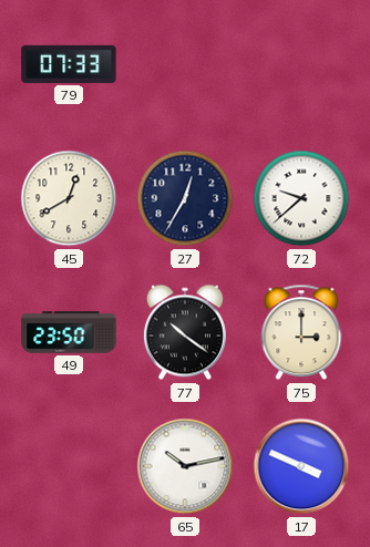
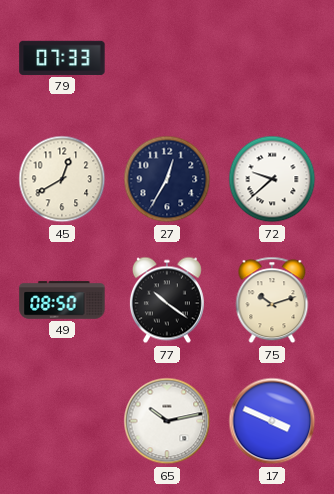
49: 23:50 -> 08:50 (62, 300)
75: 3:00 -> 10:12 (272, 300)
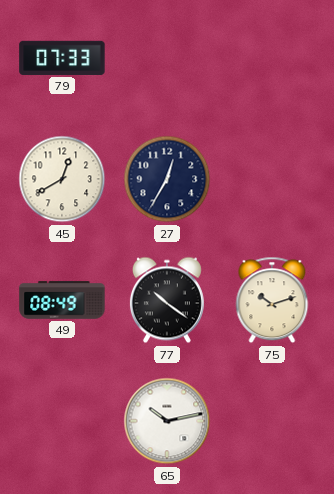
72: 9:38 -> none (272, 179)
49: 08:50 -> 08:49 (62, 300)
17: 3:49 -> none (272, 421)
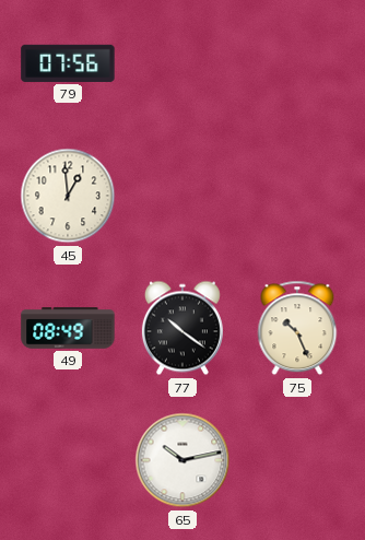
79: 07:33 -> 07:56 (68, 63)
45: 12:40 -> 12:59 (68, 196)
27: 12:35 -> none (167, 179)
75: 10:12 -> 10:26 (297, 328)
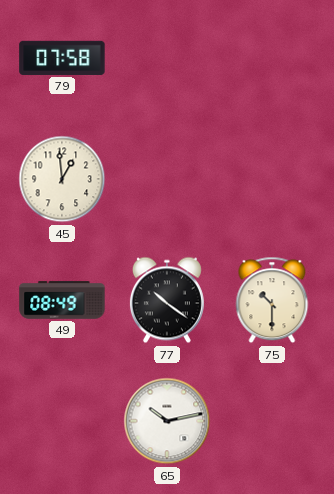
79: 07:56 -> 07:58 (62, 58)
75: 10:26 -> 10:30 (272, 300)
